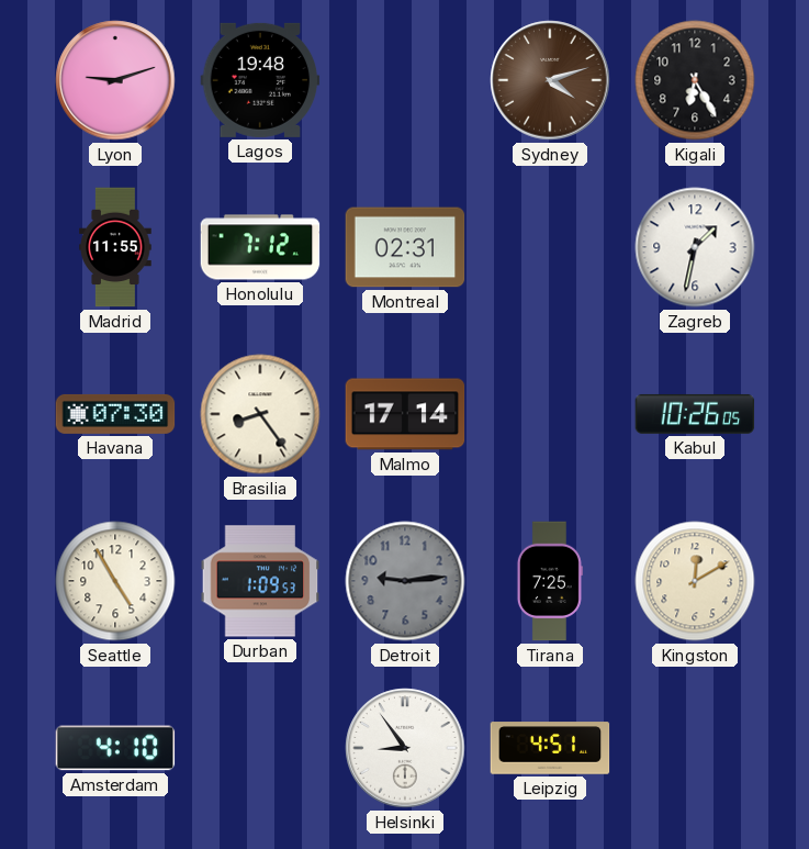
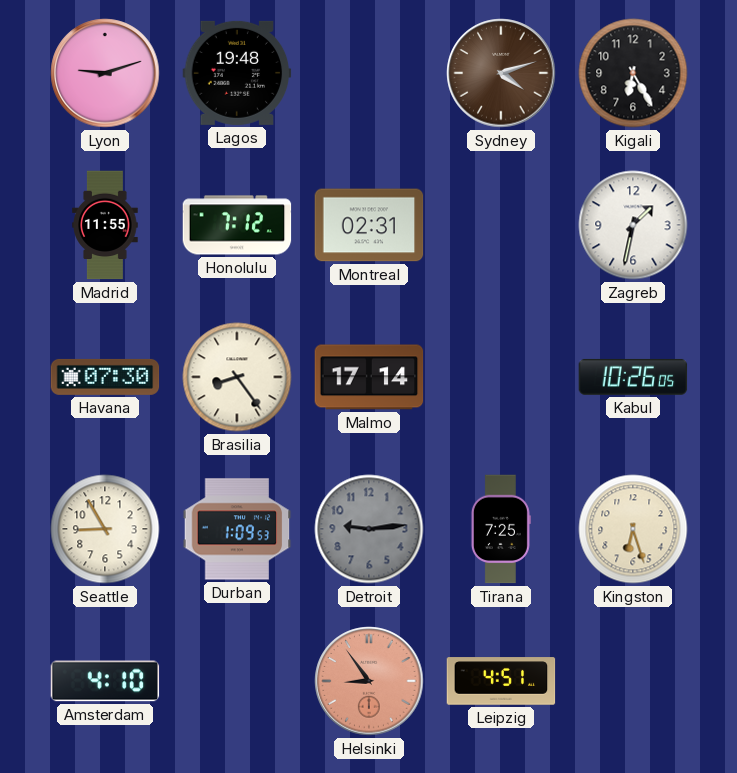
Seattle: 4:55 -> 8:55 (105, 529)
Kingston: 12:10 -> 6:27 (633, 529)
Helsinki dial: white -> salmon (369, 681)
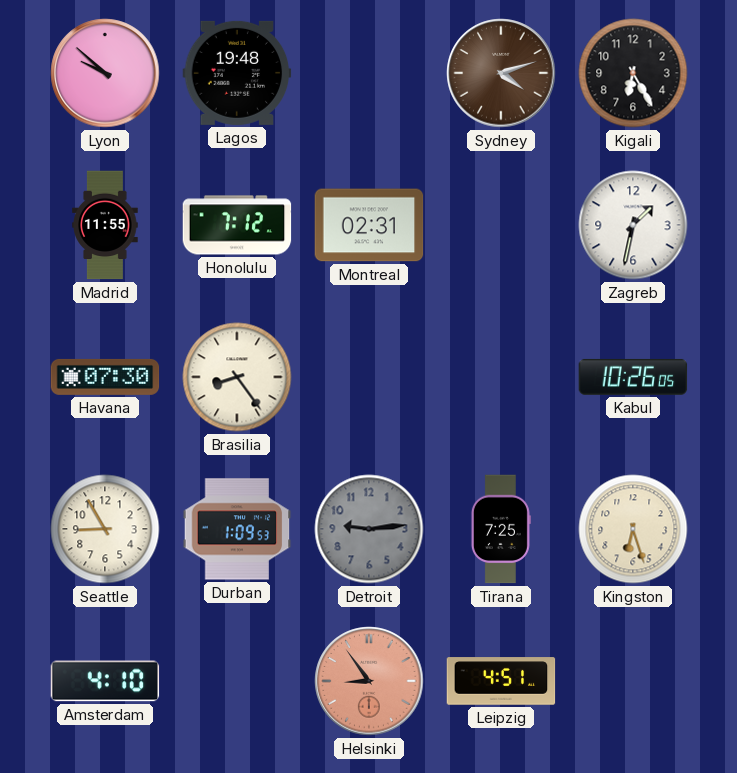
Lyon: 9:12 -> 9:52 (105, 73)
Malmo: 17:14 -> none (369, 377)
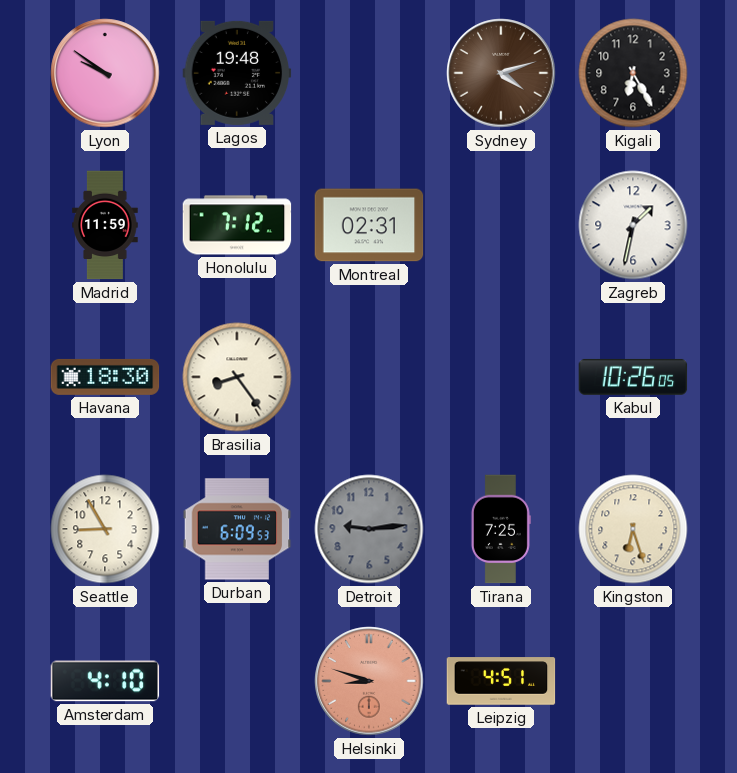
Lyon: 9:52 -> 9:51 (105, 73)
Madrid: 11:55 -> 11:59 (105, 225)
Havana: 07:30 -> 18:30 (105, 377)
Durban: 1:09 -> 6:09 (237, 529)
Helsinki: 8:54 -> 8:48 (369, 681)
